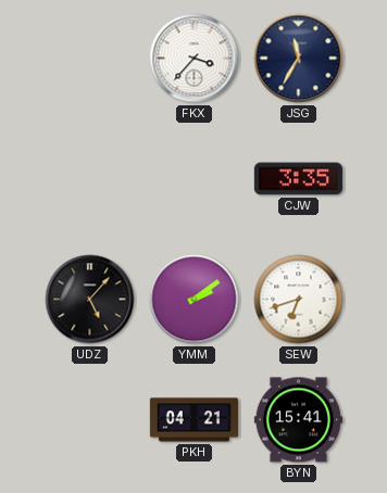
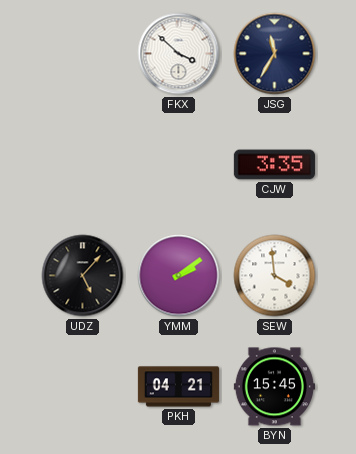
FKX: 3:37 -> 3:52 (179, 54)
SEW: 6:42 -> 3:59 (275, 276)
BYN: 15:41 -> 15:45 (274, 387)
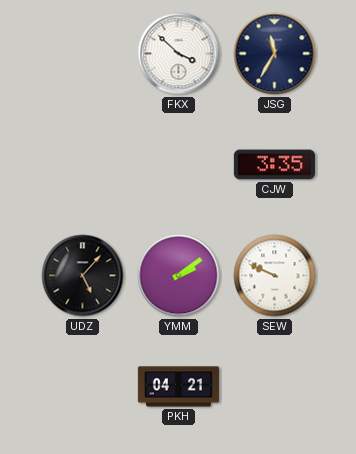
SEW: 3:59 -> 9:49 (275, 276)
BYN: 15:45 -> none (274, 387)
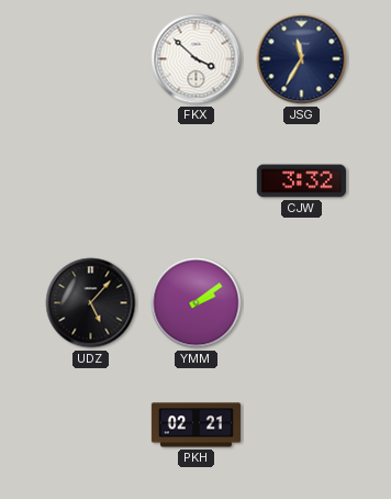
CJW: 3:35 -> 3:32 (301, 181)
SEW: 9:49 -> none (275, 276)
PKH: 04:21 -> 02:21 (195, 425)
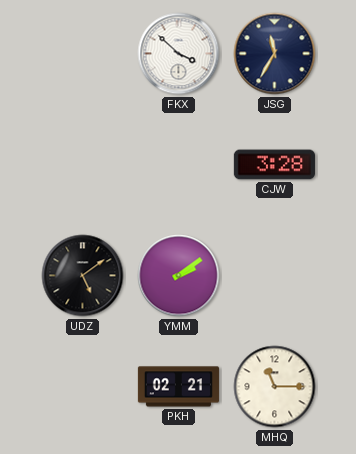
CJW: 3:32 -> 3:28 (274, 165)
UDZ: 5:07 -> 5:09 (83, 276)
MHQ: none -> 11:15 (275, 387)
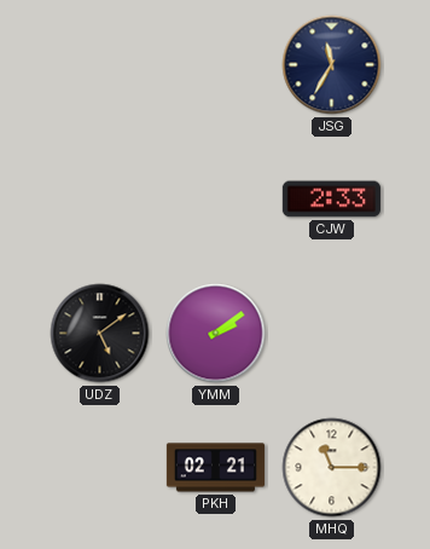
FKX: 3:52 -> none (179, 54)
CJW: 3:28 -> 2:33 (331, 200)
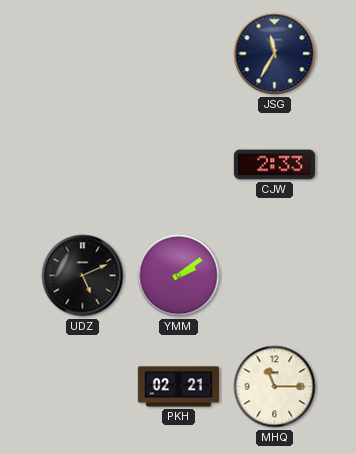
UDZ: 5:09 -> 5:11 (83, 276)
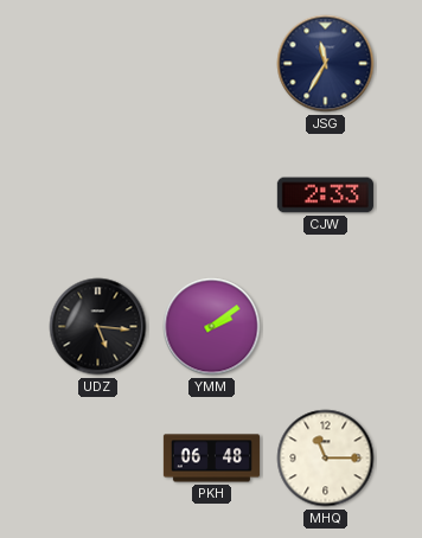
UDZ: 5:11 -> 5:16 (98, 327)
PKH: 02:21 -> 06:48 (211, 459)
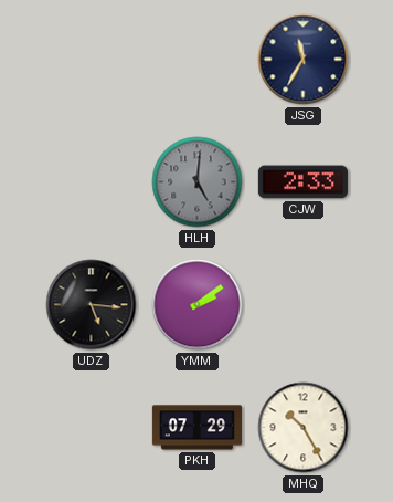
HLH: none -> 5:01 (198, 182)
PKH: 06:48 -> 07:29 (197, 428)
MHQ: 11:15 -> 10:25 (304, 428)
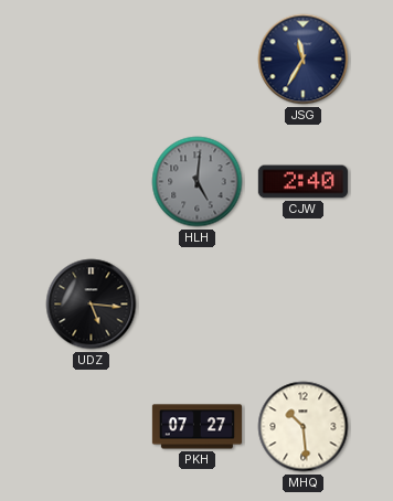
CJW: 2:33 -> 2:40 (302, 182)
YMM: 2:09 -> none (198, 305)
PKH: 07:29 -> 07:27 (197, 427)
MHQ: 10:25 -> 10:29 (304, 427)
